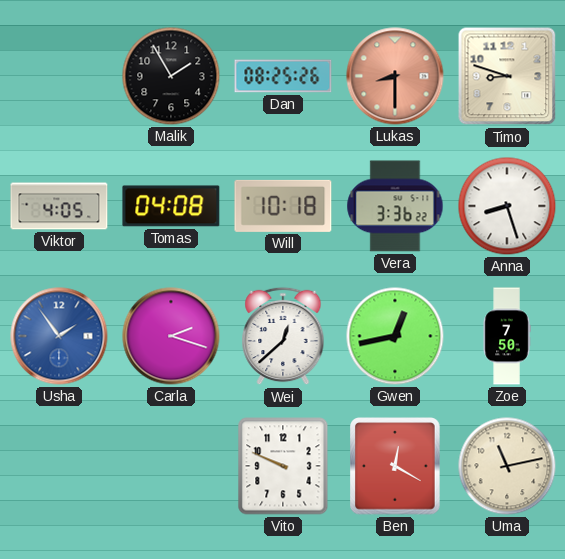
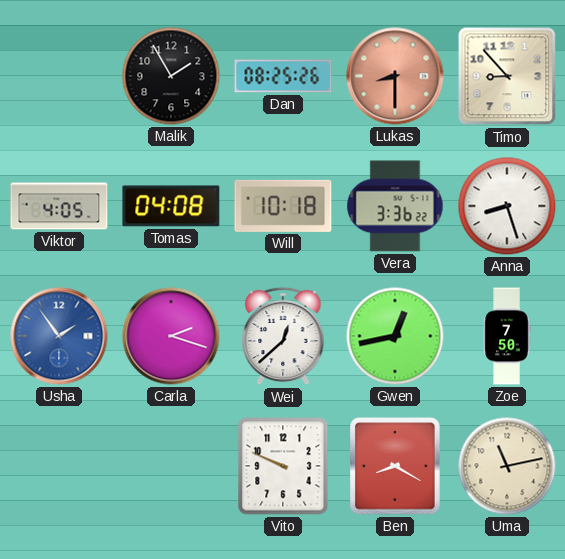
Timo: 8:48 -> 8:53 (507, 76)
Ben: 12:20 -> 8:20 (395, 466)
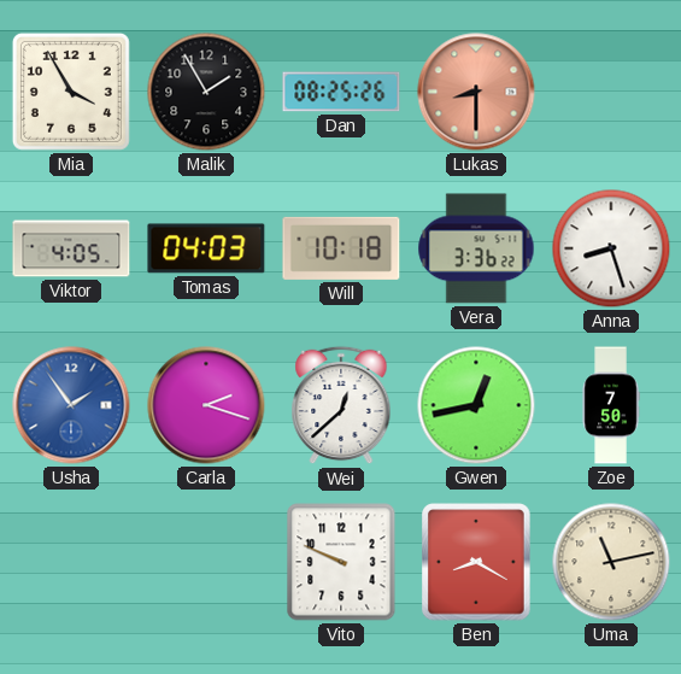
Mia: none -> 3:55 (71, 92)
Timo: 8:53 -> none (507, 76)
Tomas: 04:08 -> 04:03 (206, 248)
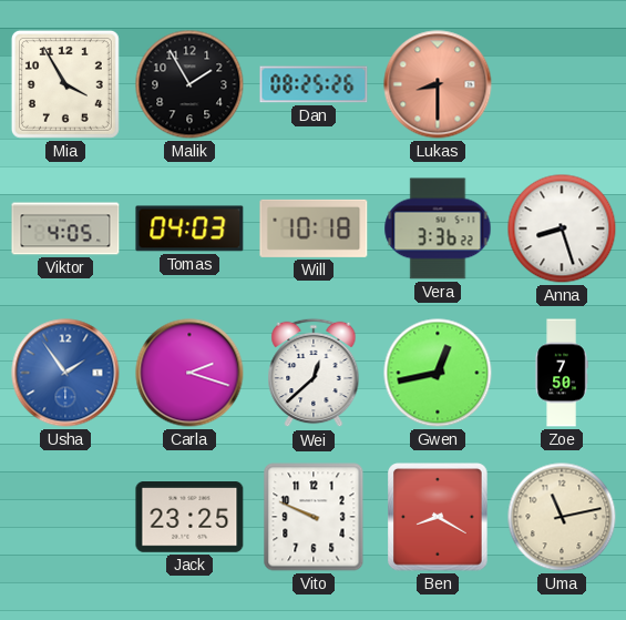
Jack: none -> 23:25 (189, 518)
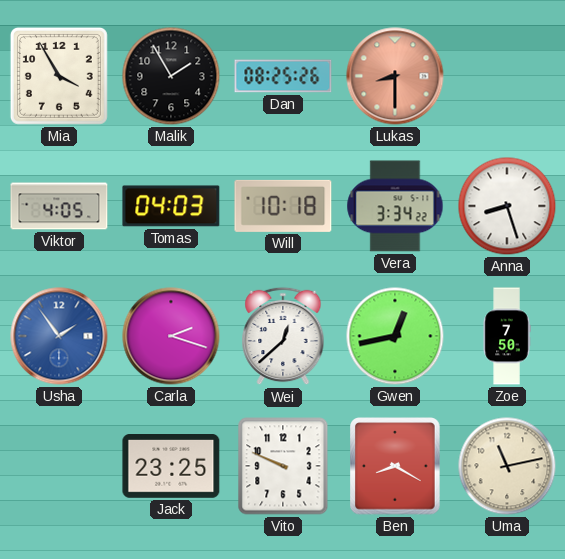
Vera: 3:36 -> 3:34 (395, 206)
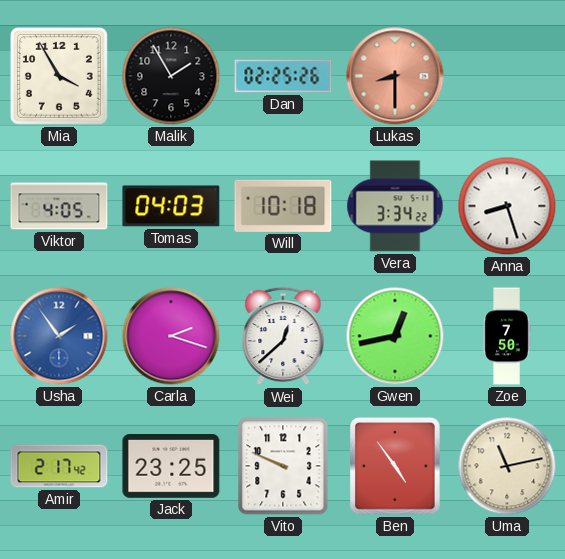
Dan: 08:25 -> 02:25 (283, 76)
Amir: none -> 2:17 (59, 466)
Ben: 8:20 -> 4:54 (395, 466)
